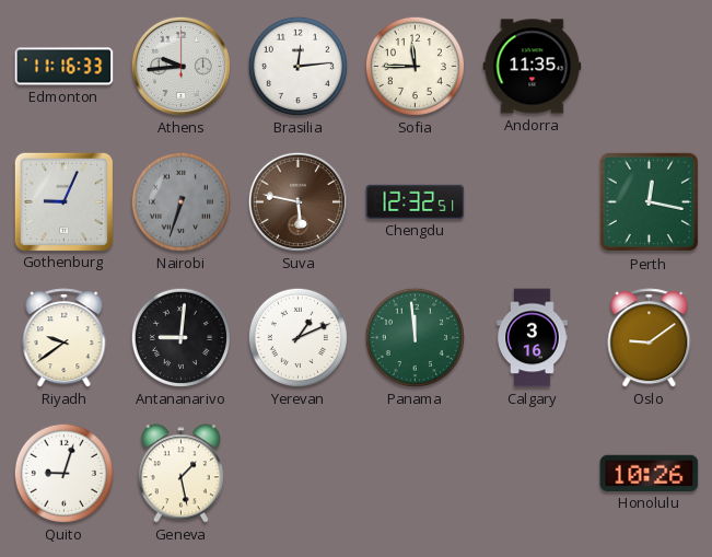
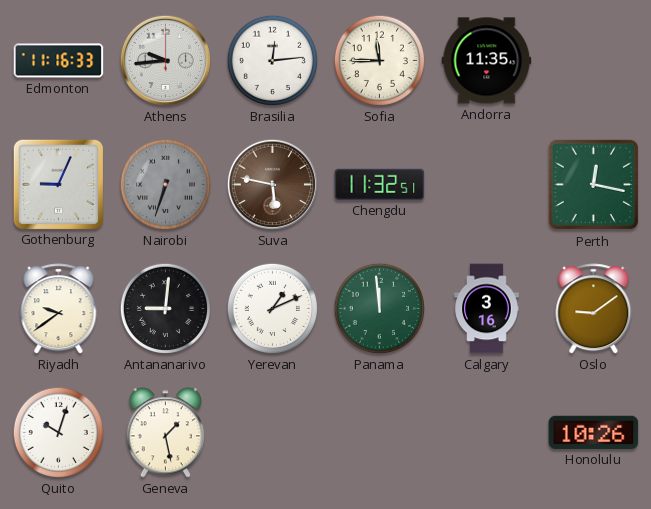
Chengdu: 12:32 -> 11:32 (380, 184)
Quito: 9:03 -> 10:03 (58, 432)
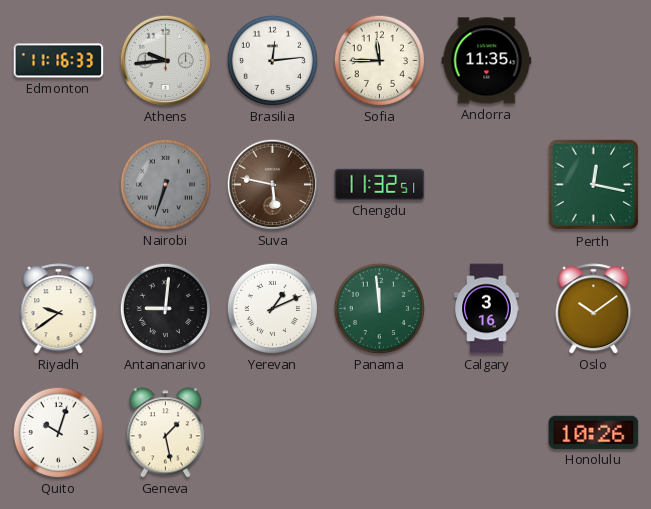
Gothenburg: 9:04 -> none (58, 184)
Oslo: 9:09 -> 10:09 (594, 309)
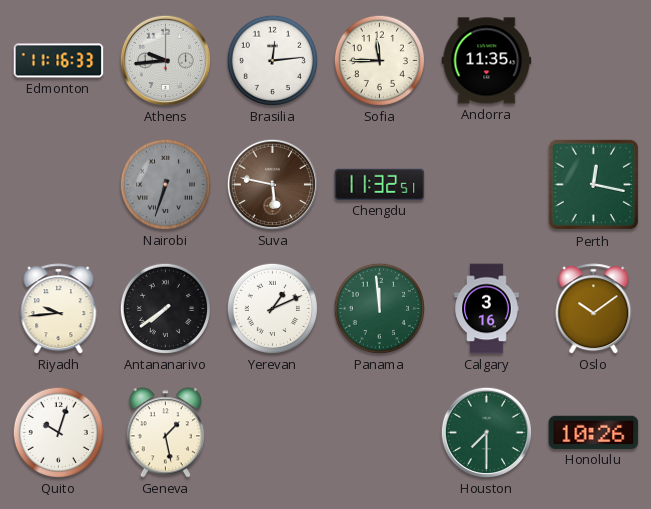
Riyadh: 9:39 -> 9:44 (59, 309)
Antananarivo: 9:01 -> 7:39 (165, 308)
Houston: none -> 7:30 (486, 432)
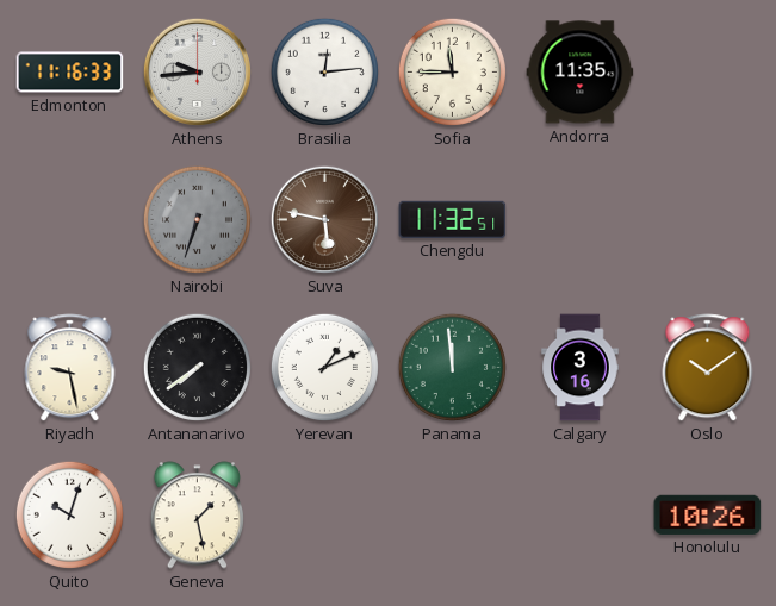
Perth: 12:17 -> none (594, 185)
Riyadh: 9:44 -> 9:28 (70, 368)
Houston: 7:30 -> none (486, 432)
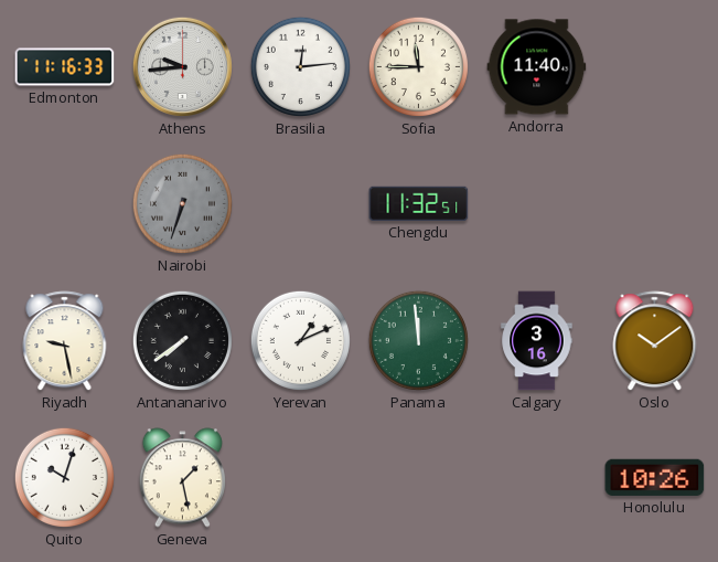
Andorra: 11:35 -> 11:40 (537, 67)
Suva: 5:47 -> none (324, 219)
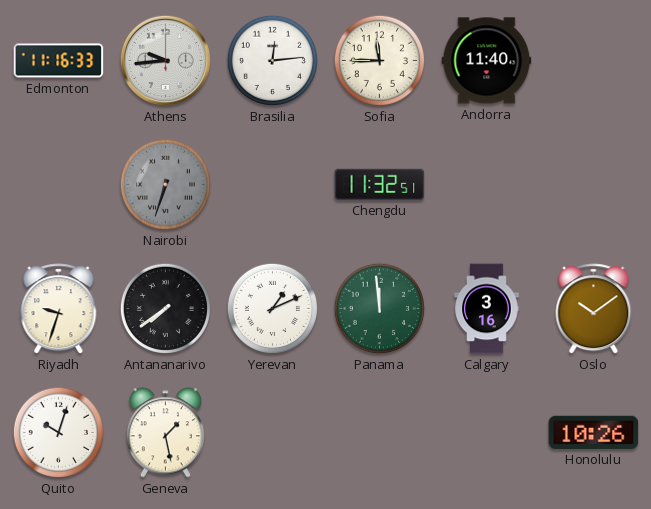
Riyadh: 9:28 -> 9:33 (59, 309)
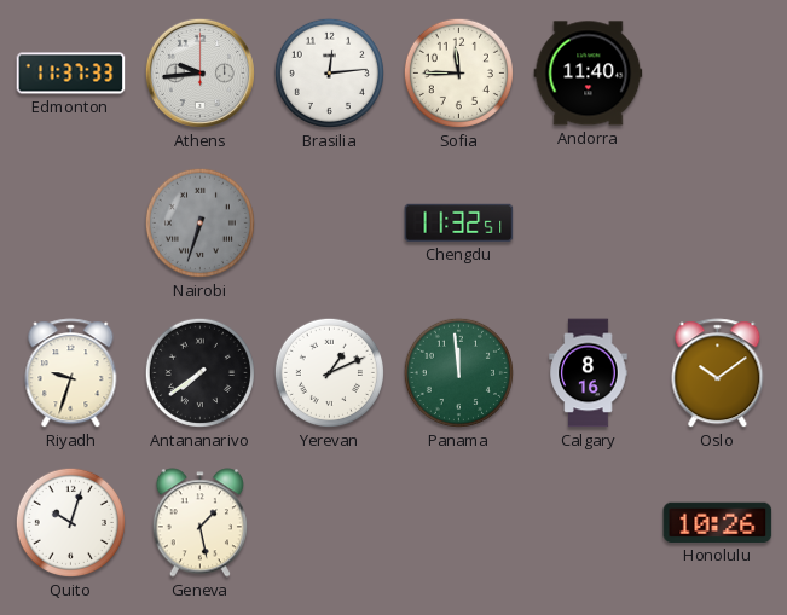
Edmonton: 11:16 -> 11:37 (71, 74)
Calgary: 3:16 -> 8:16 (589, 373)
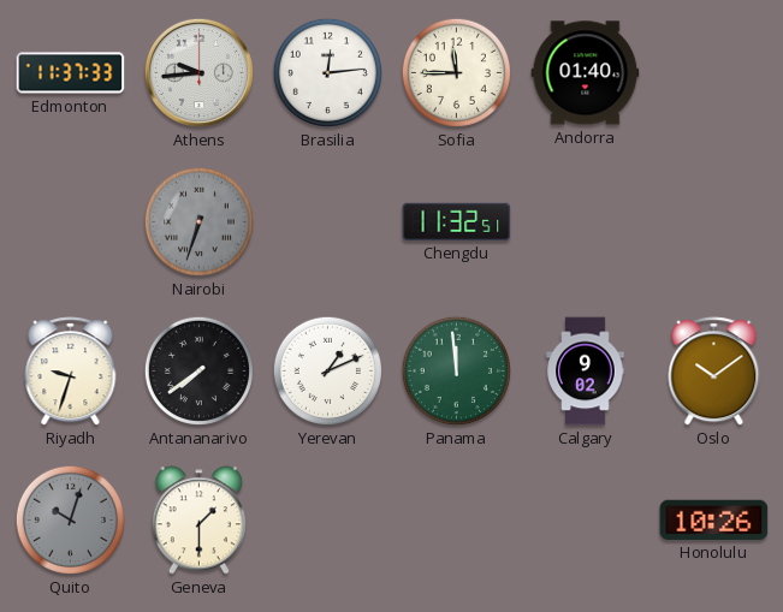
Andorra: 11:40 -> 01:40 (586, 73)
Calgary: 8:16 -> 9:02 (586, 372)
Quito dial: white -> grey (70, 519)
Geneva: 1:28 -> 1:30 (198, 521)
